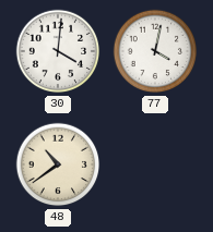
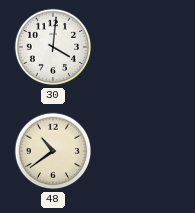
77: 4:02 -> none (155, 51)
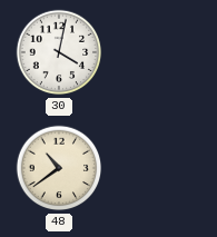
30: 4:01 -> 4:02 (59, 52)
